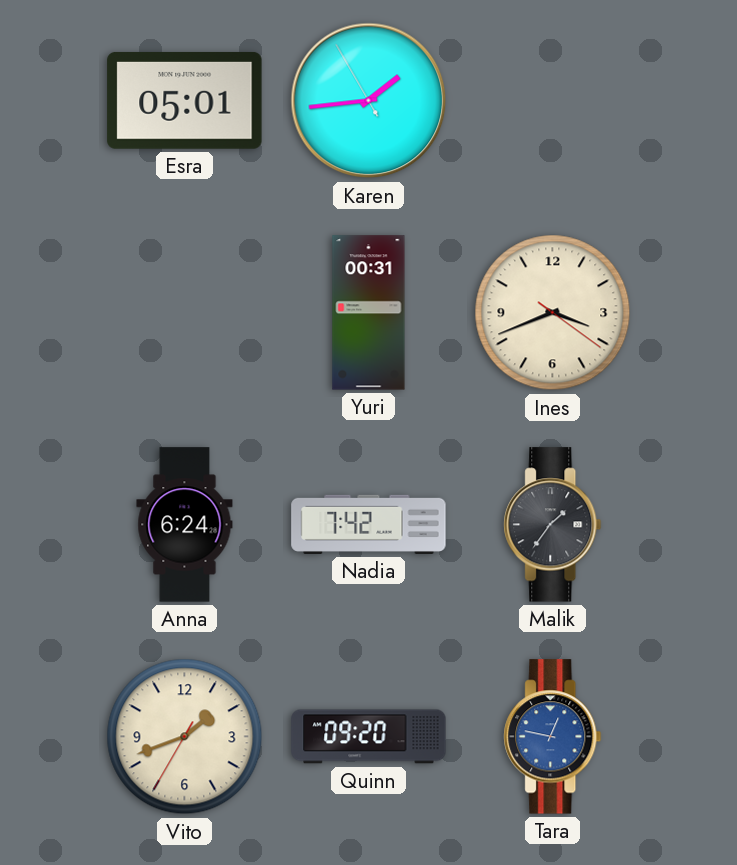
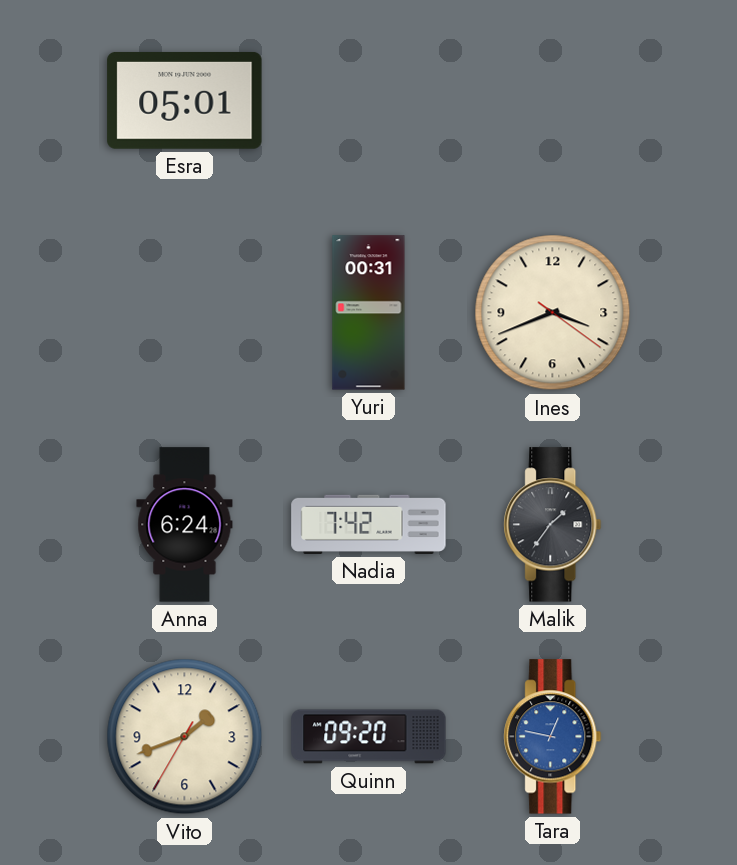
Karen: 1:43 -> none (369, 101)
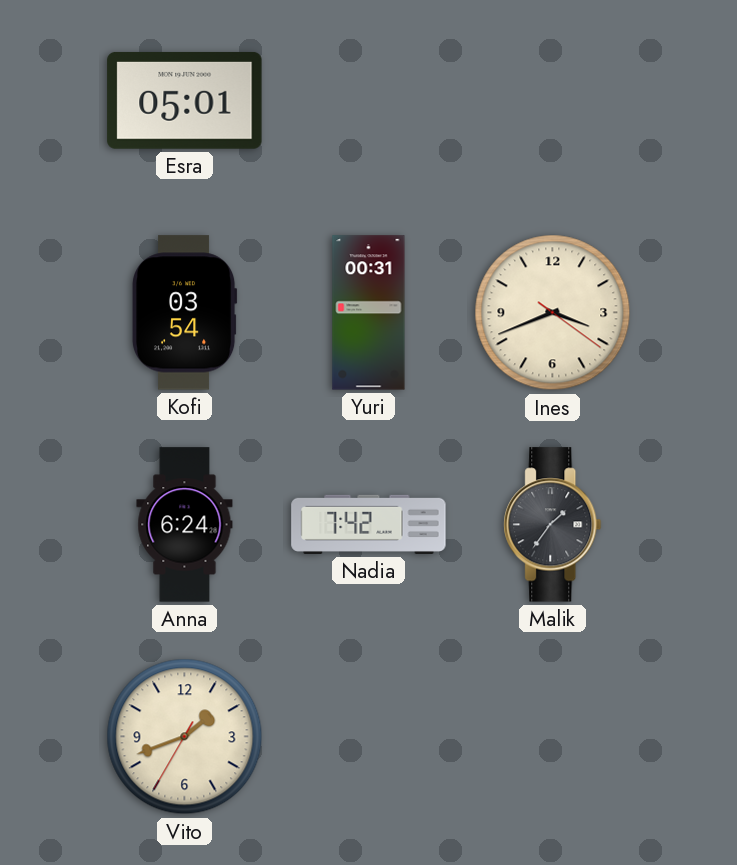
Kofi: none -> 03:54 (184, 313)
Quinn: 09:20 -> none (369, 737)
Tara: 12:47 -> none (553, 737)
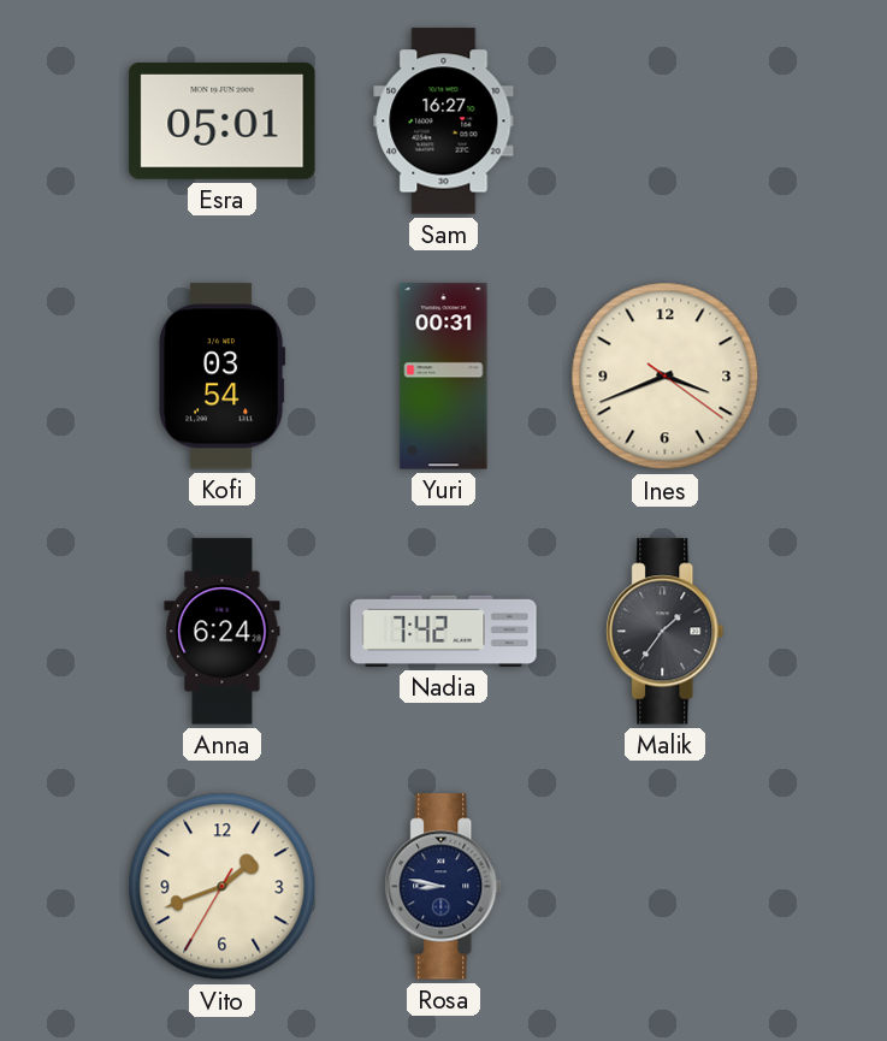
Sam: none -> 16:27 (444, 122)
Rosa: none -> 8:47 (444, 887)
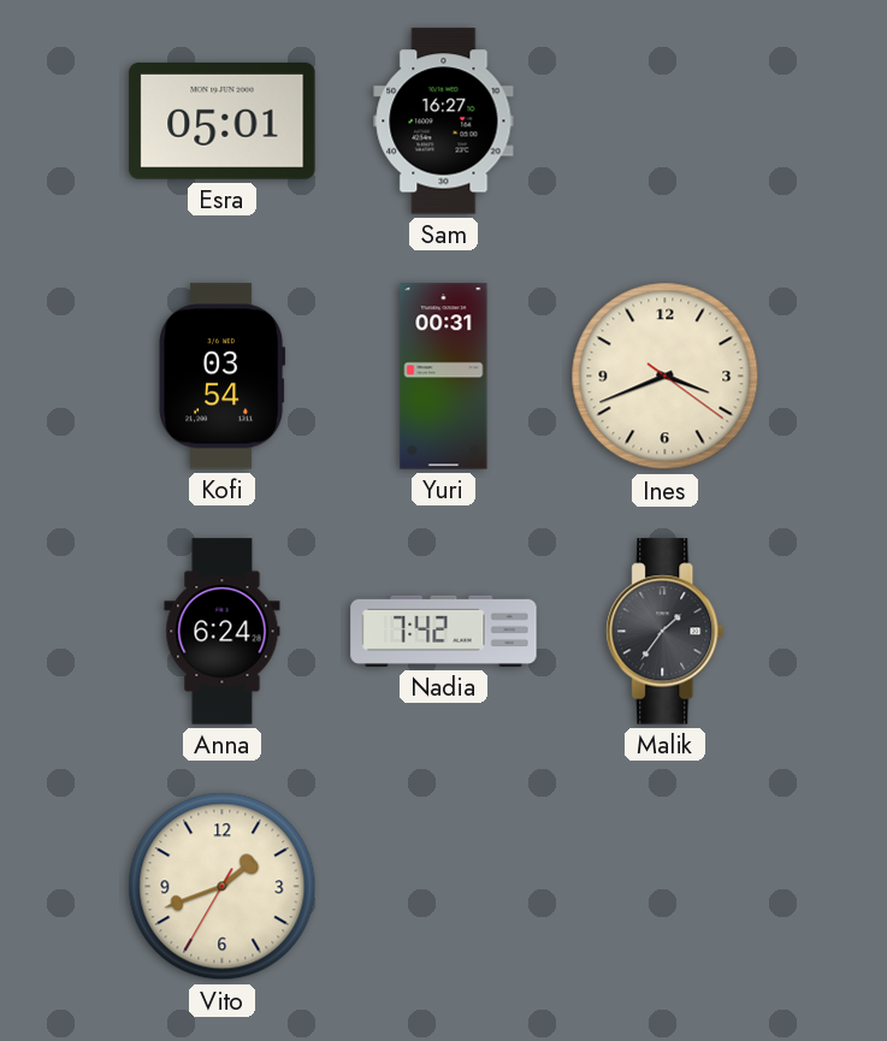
Rosa: 8:47 -> none (444, 887)
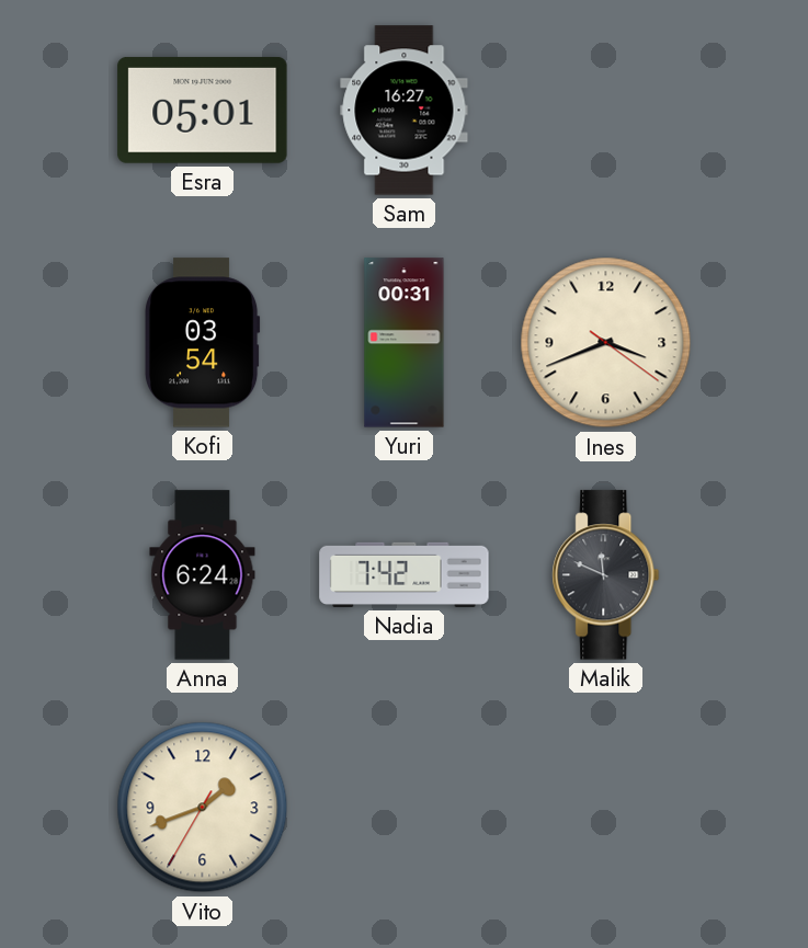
Malik: 1:36 -> 11:49 (606, 575)
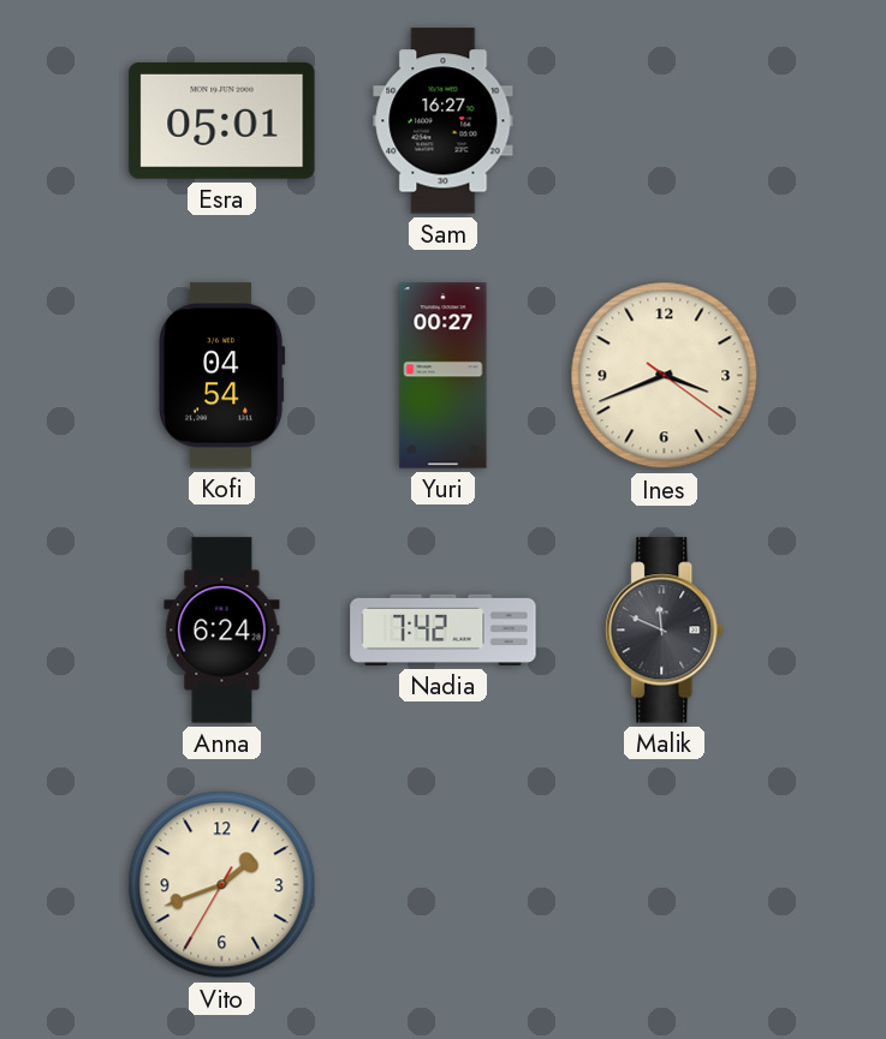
Kofi: 03:54 -> 04:54 (221, 376)
Yuri: 00:31 -> 00:27 (444, 376)
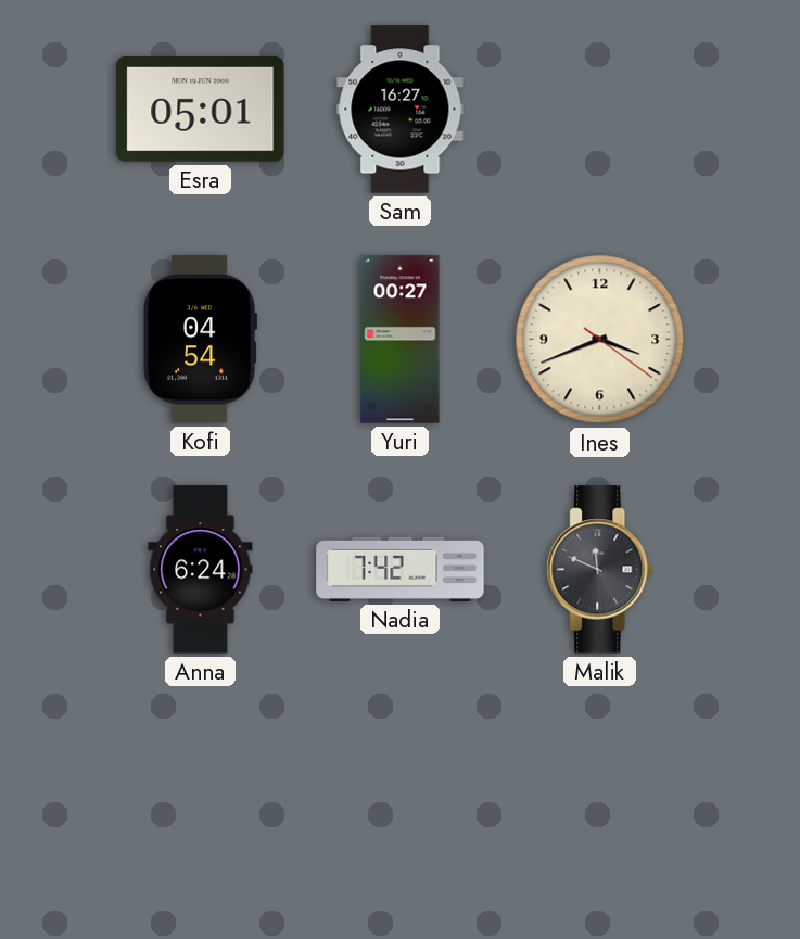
Vito: 1:41 -> none (222, 885)
